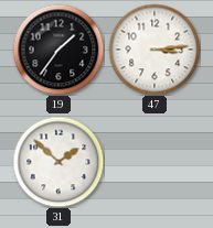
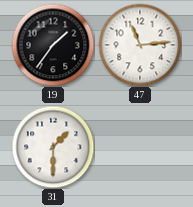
47: 3:14 -> 11:14 (140, 45)
31: 1:52 -> 1:30 (53, 147)
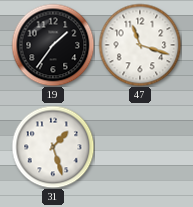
47: 11:14 -> 11:18 (140, 45)
31: 1:30 -> 1:27 (53, 147)
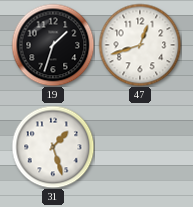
19: 1:36 -> 1:33 (53, 45)
47: 11:18 -> 12:42 (140, 45)
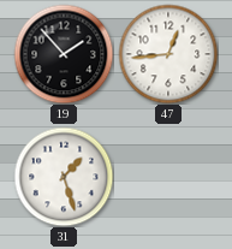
19: 1:33 -> 1:53 (64, 54)
47: 12:42 -> 12:44 (168, 54)
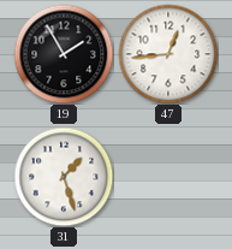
19: 1:53 -> 1:55 (64, 54)
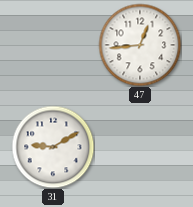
19: 1:55 -> none (64, 54)
31: 1:27 -> 9:10 (53, 147)
